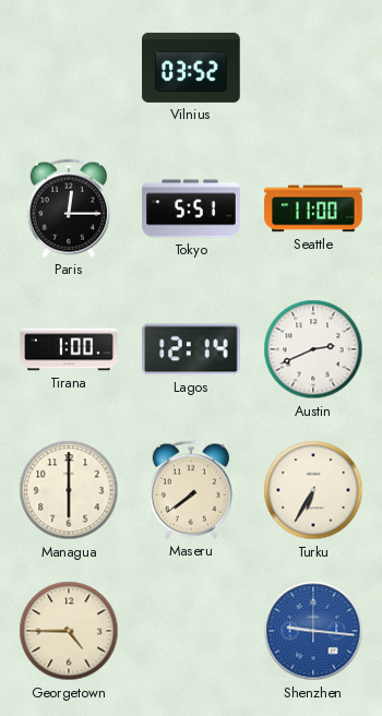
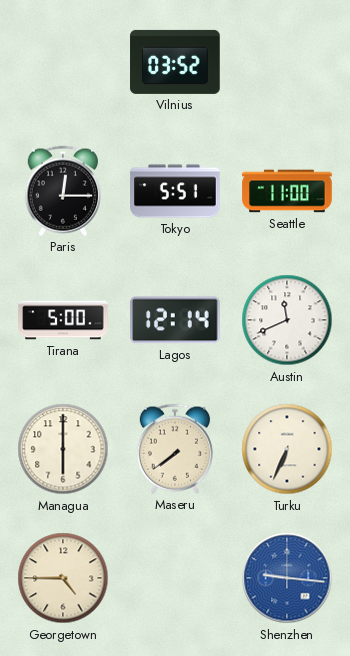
Tirana: 1:00 -> 5:00 (63, 320)
Austin: 2:41 -> 11:41 (287, 320)
Turku: 6:35 -> 6:34 (287, 449)
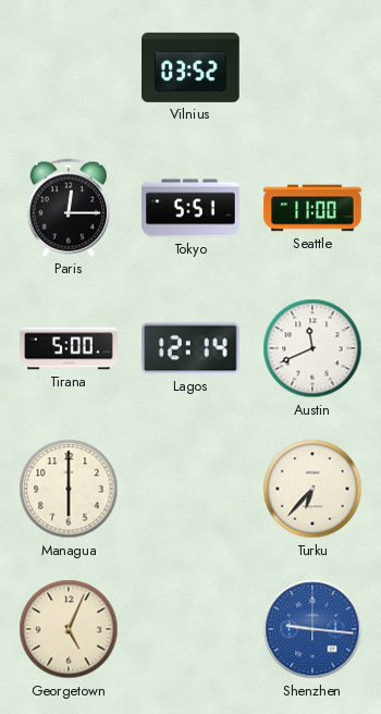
Maseru: 7:39 -> none (175, 449)
Turku: 6:34 -> 6:37 (312, 489)
Georgetown: 4:45 -> 5:04 (69, 629)
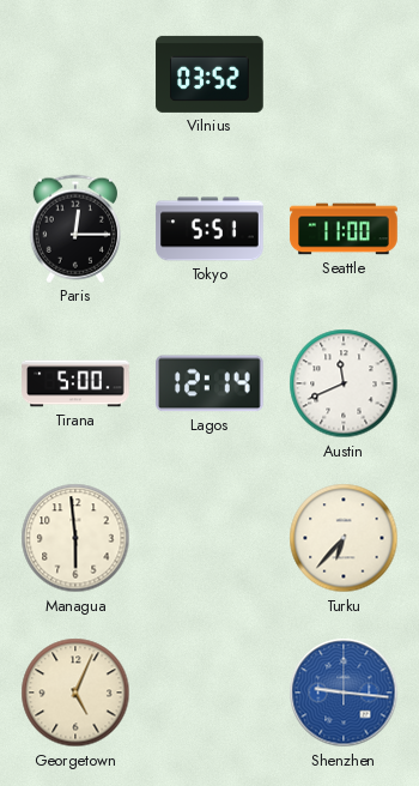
Managua: 6:00 -> 5:59 (75, 538)
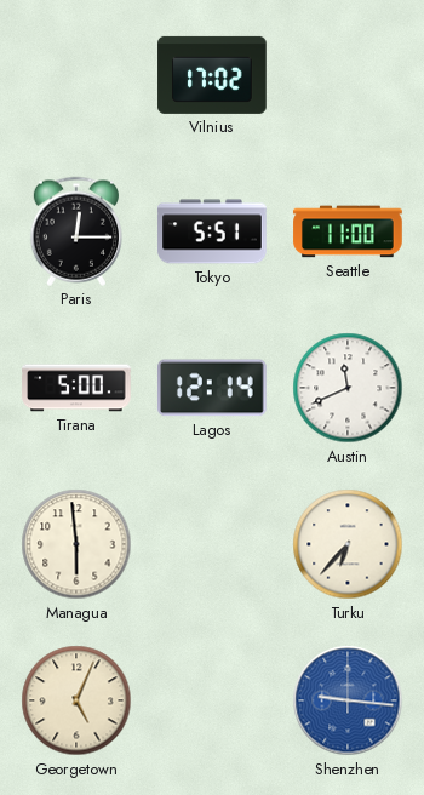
Vilnius: 03:52 -> 17:02 (212, 75)
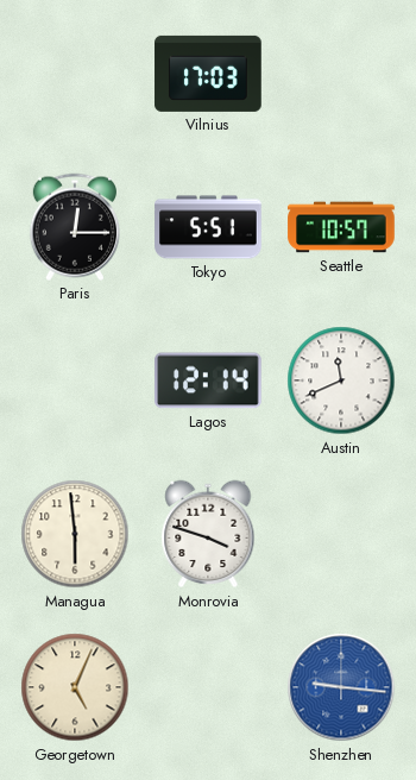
Vilnius: 17:02 -> 17:03 (208, 74)
Seattle: 11:00 -> 10:57 (341, 227)
Tirana: 5:00 -> none (76, 388)
Monrovia: none -> 3:48 (208, 534)
Turku: 6:37 -> none (348, 544)
